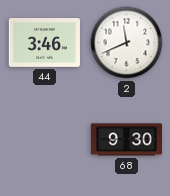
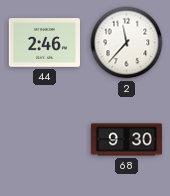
44: 3:46 -> 2:46 (44, 43)
2: 11:41 -> 11:37 (127, 43)
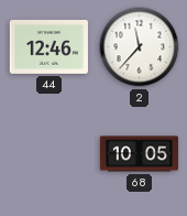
44: 2:46 -> 12:46 (48, 47)
68: 9:30 -> 10:05 (139, 154)
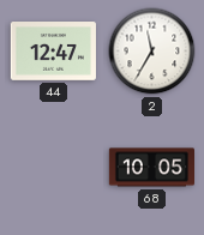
44: 12:46 -> 12:47 (53, 52)
2: 11:37 -> 11:35 (152, 52)
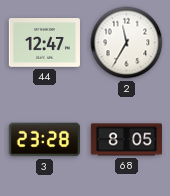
3: none -> 23:28 (44, 140)
68: 10:05 -> 8:05 (126, 140)
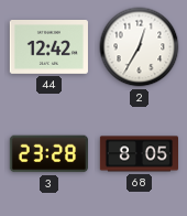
44: 12:47 -> 12:42 (48, 47)
2: 11:35 -> 12:35 (140, 47)
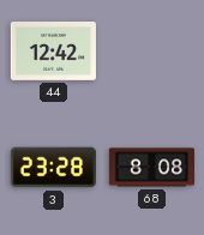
2: 12:35 -> none (140, 47)
68: 8:05 -> 8:08 (151, 168)
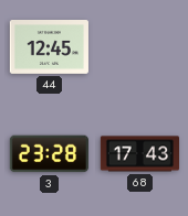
44: 12:42 -> 12:45 (49, 47)
68: 8:08 -> 17:43 (139, 154)
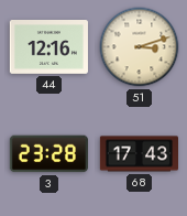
44: 12:45 -> 12:16 (48, 47)
51: none -> 3:12 (140, 47)
